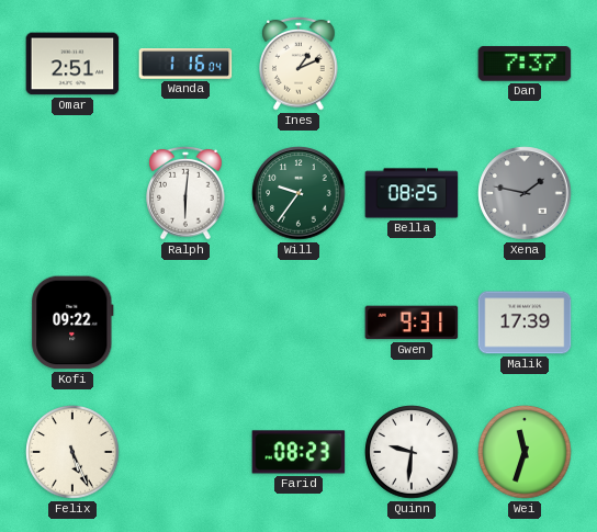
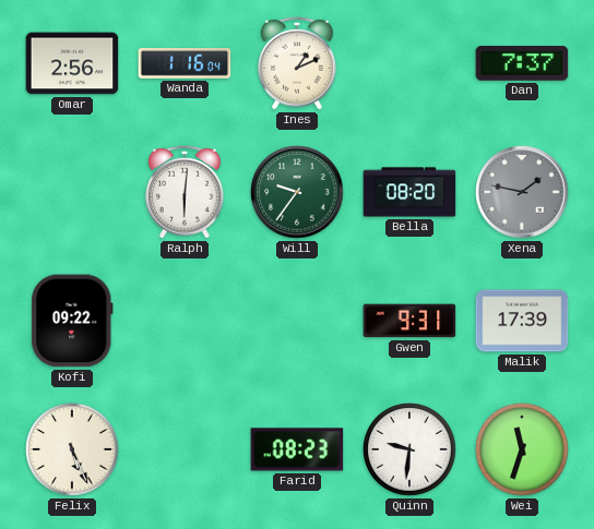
Omar: 2:51 -> 2:56 (72, 63)
Bella: 08:25 -> 08:20 (409, 192)
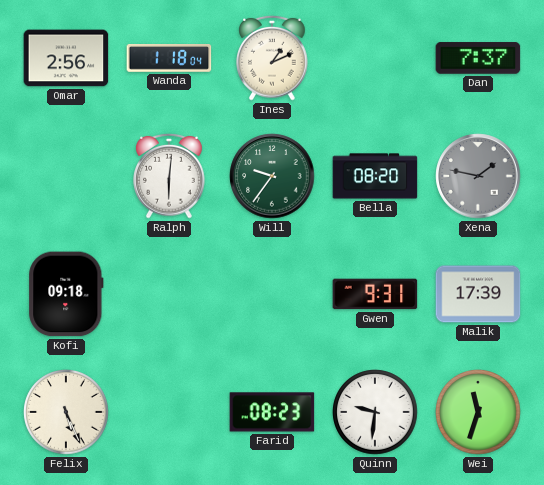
Wanda: 1:16 -> 1:18 (169, 59)
Kofi: 09:22 -> 09:18 (66, 294)
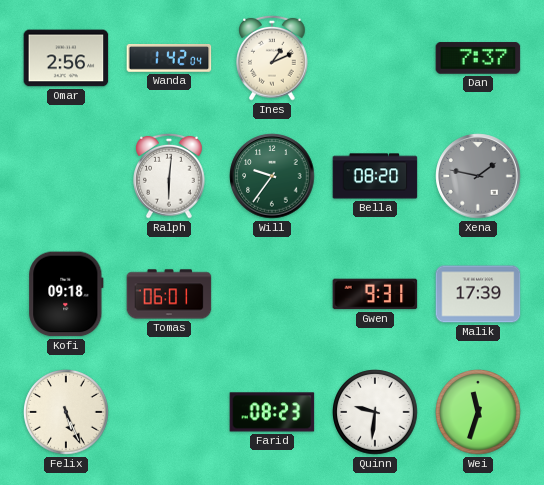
Wanda: 1:18 -> 1:42 (169, 59)
Tomas: none -> 06:01 (169, 294)
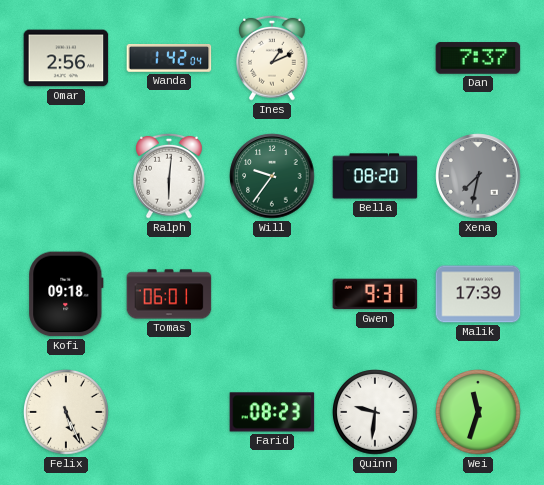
Xena: 1:47 -> 7:32 (478, 176)
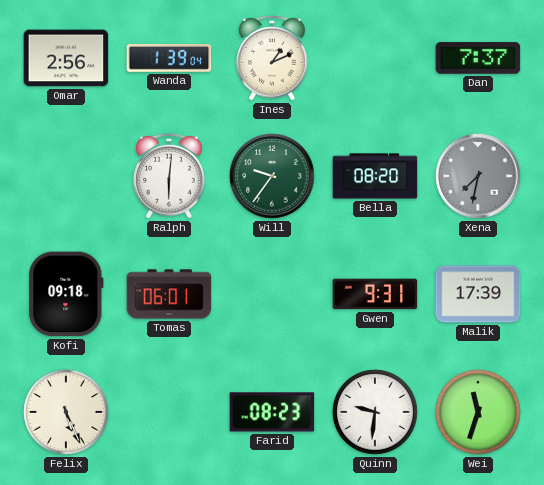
Wanda: 1:42 -> 1:39 (169, 59)
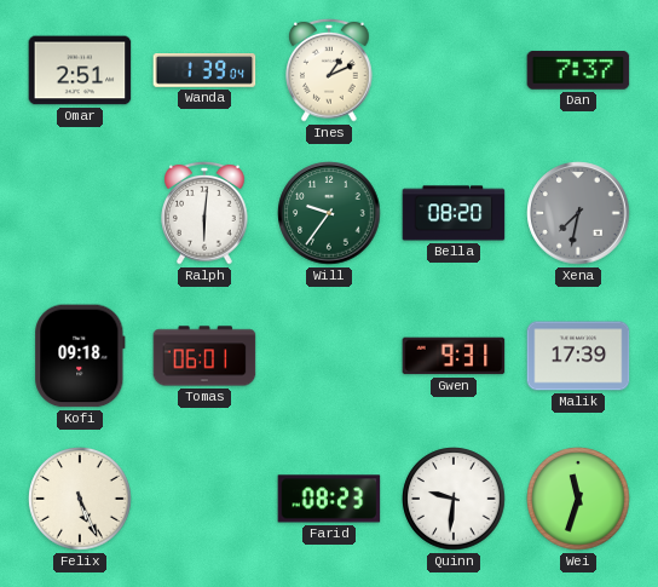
Omar: 2:56 -> 2:51 (80, 70)
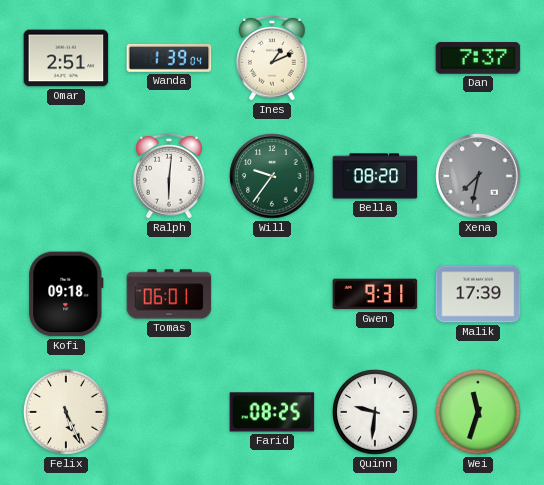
Farid: 08:23 -> 08:25 (272, 412)
